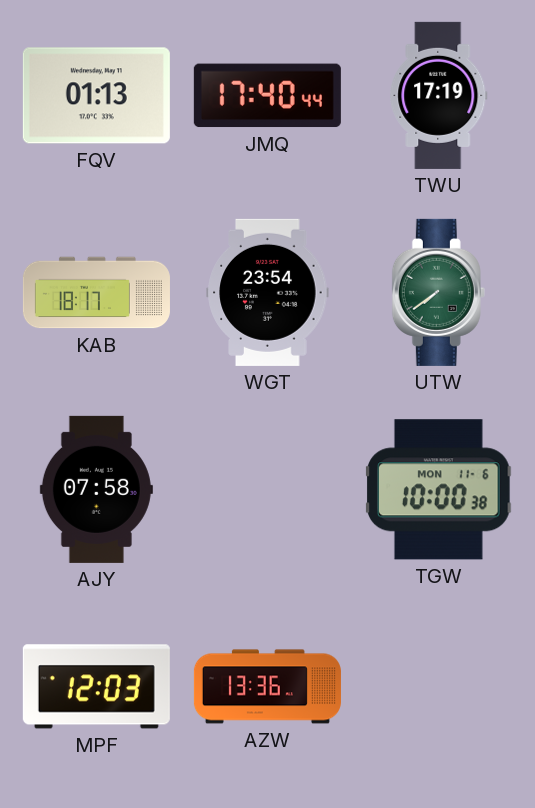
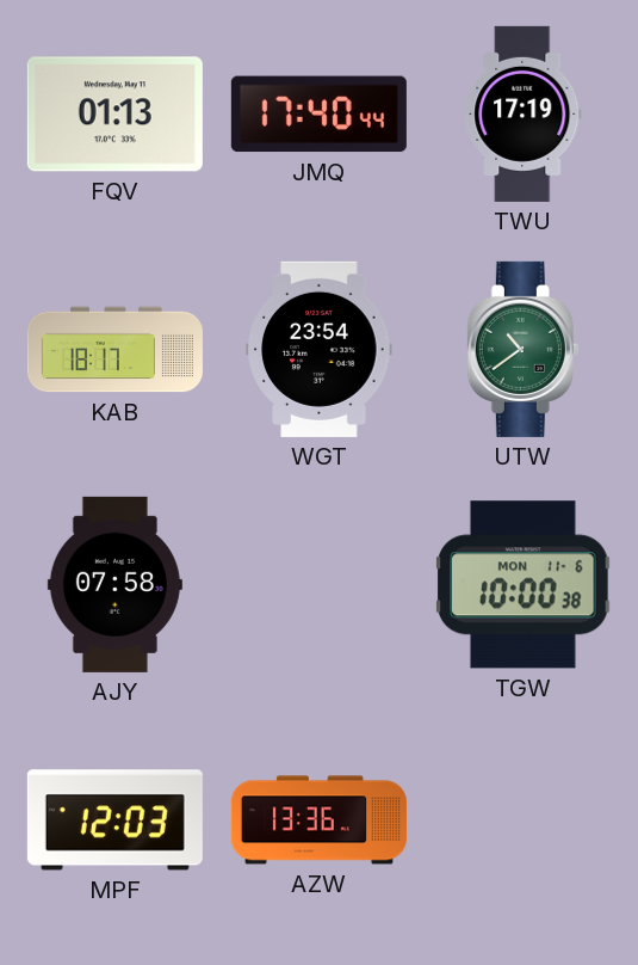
UTW: 7:39 -> 10:39 (522, 349)
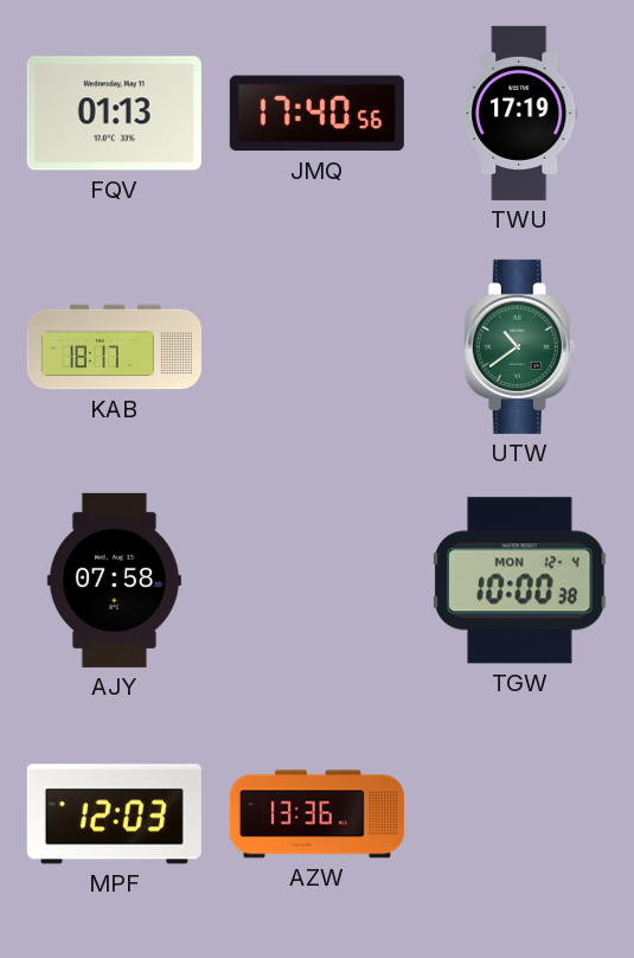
JMQ: 17:40:44 -> 17:40:56 (316, 114)
WGT: 23:54 -> none (320, 349)
TGW date: MON 11-6 -> MON 12-4 (520, 581)
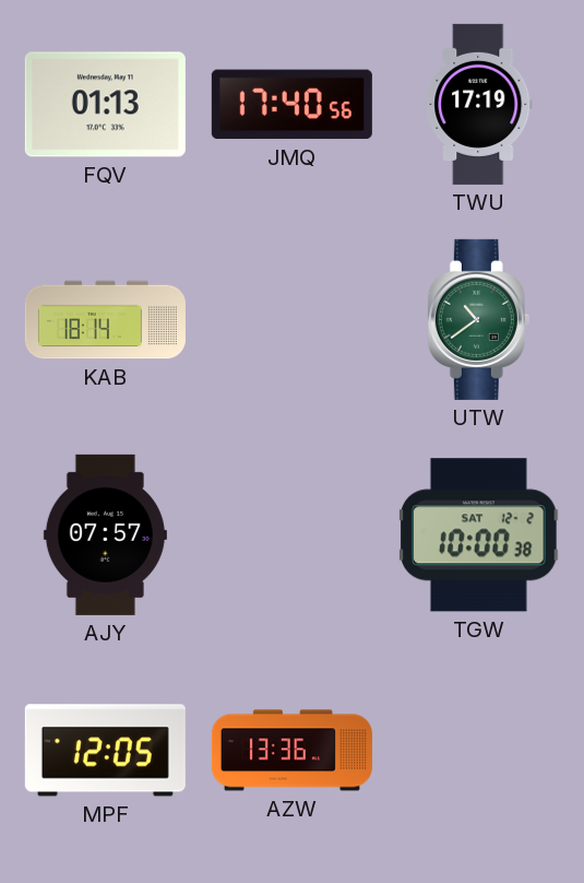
KAB: 18:17 -> 18:14 (105, 320)
AJY: 07:58 -> 07:57 (105, 534)
TGW date: MON 12-4 -> SAT 12-2 (479, 535)
MPF: 12:03 -> 12:05 (105, 751)
